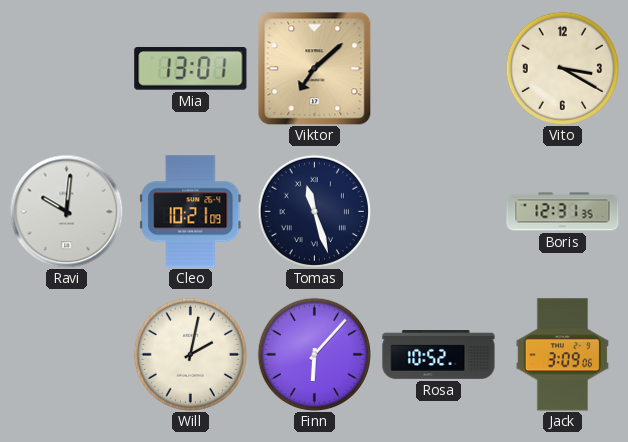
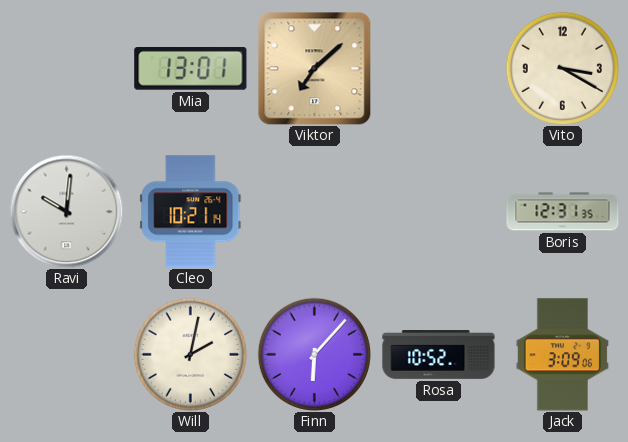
Cleo: 10:21:09 -> 10:21:14 (191, 212)
Tomas: 11:27 -> none (314, 211)
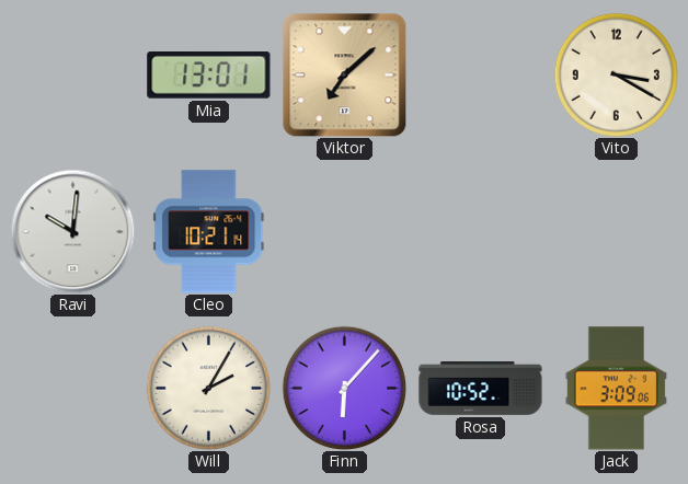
Boris: 12:31 -> none (563, 212)
Will: 2:02 -> 2:05 (208, 388)
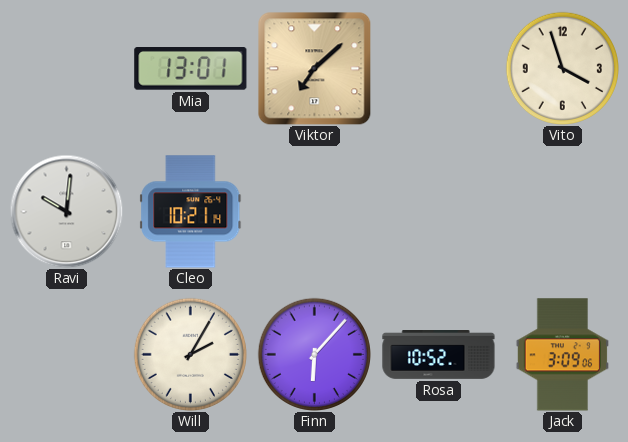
Vito: 3:20 -> 3:57 (562, 68)
